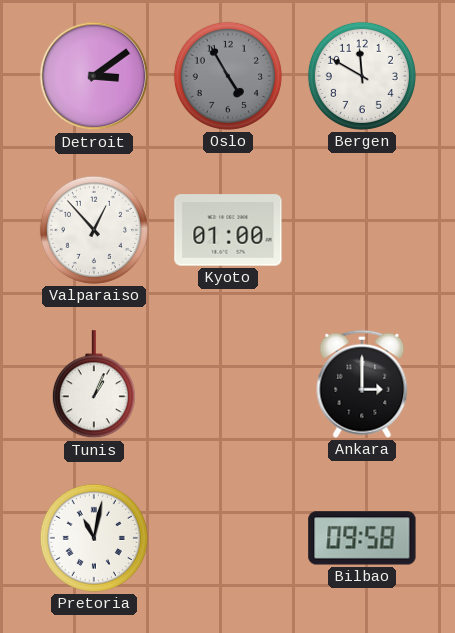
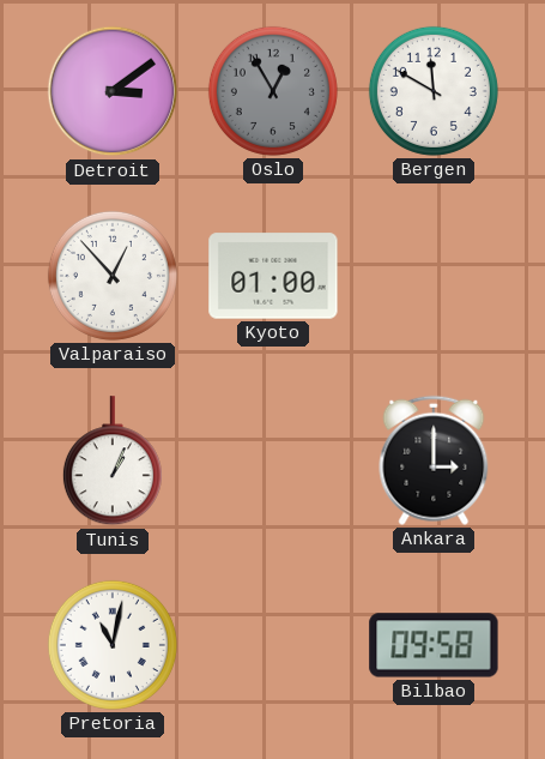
Oslo: 4:55 -> 12:55 (273, 91)
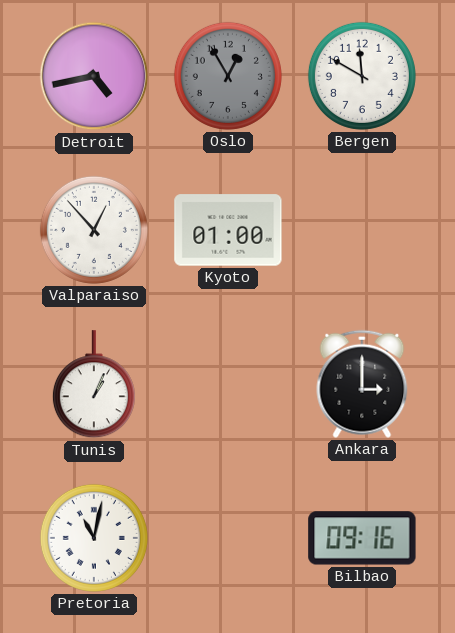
Detroit: 3:09 -> 4:43 (94, 76)
Bilbao: 09:58 -> 09:16 (362, 538)
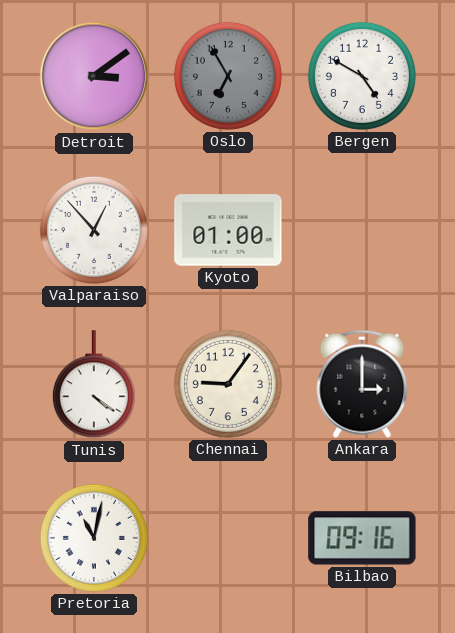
Detroit: 4:43 -> 3:09 (94, 76)
Oslo: 12:55 -> 6:55 (228, 76)
Bergen: 11:50 -> 4:50 (362, 76)
Tunis: 1:04 -> 4:21 (94, 385)
Chennai: none -> 9:06 (228, 384)
